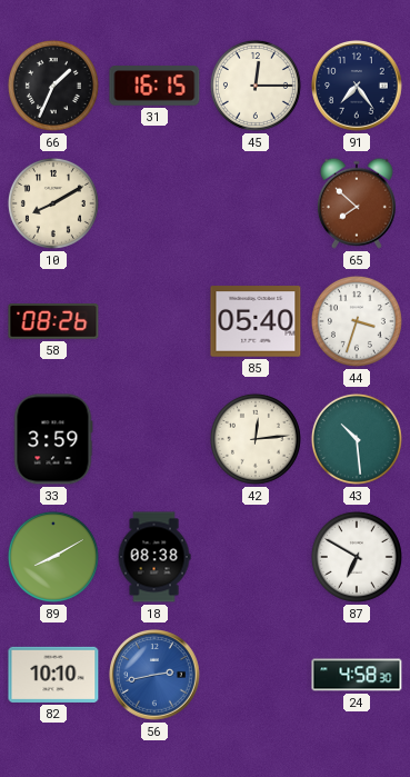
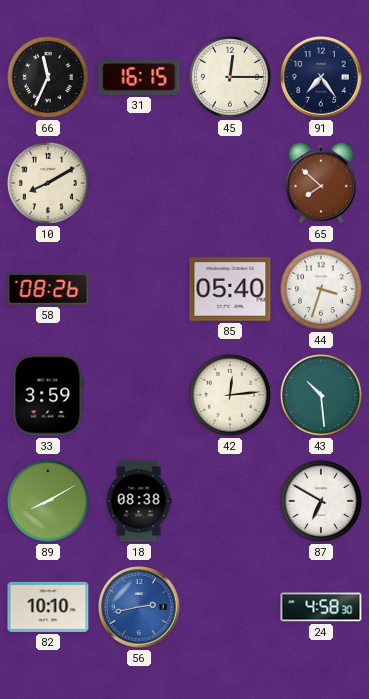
66: 1:34 -> 11:34 (48, 77)
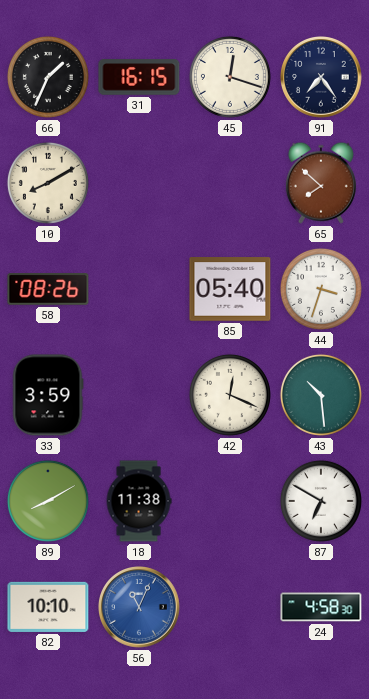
66: 11:34 -> 1:34 (48, 77)
45: 12:15 -> 12:18 (230, 77)
42: 12:14 -> 12:19 (230, 395)
18: 08:38 -> 11:38 (139, 501)
56: 2:43 -> 11:04 (139, 607)
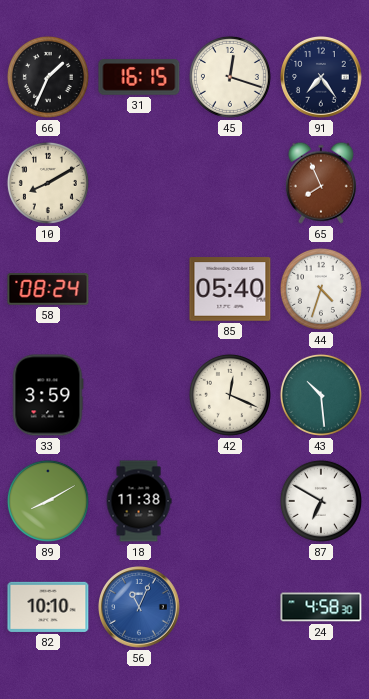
65: 7:52 -> 7:56 (321, 183)
58: 08:26 -> 08:24 (48, 289)
44: 3:33 -> 4:33 (321, 289)
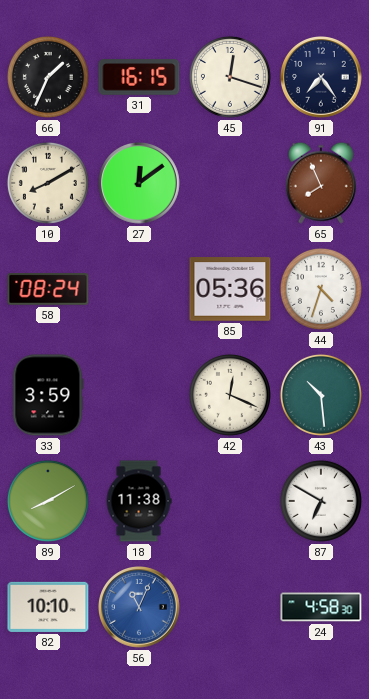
27: none -> 12:09 (139, 183)
85: 05:40 -> 05:36 (230, 289)
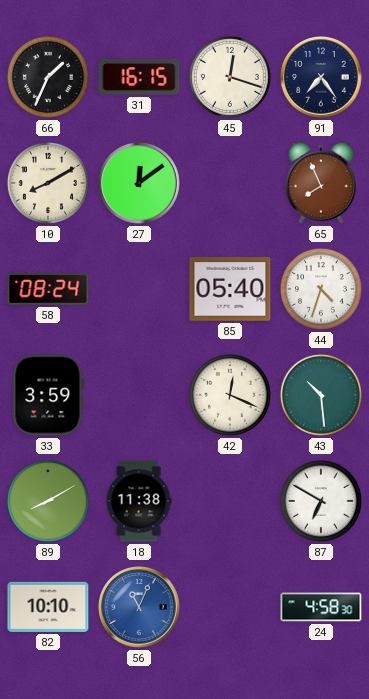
85: 05:36 -> 05:40 (230, 289)
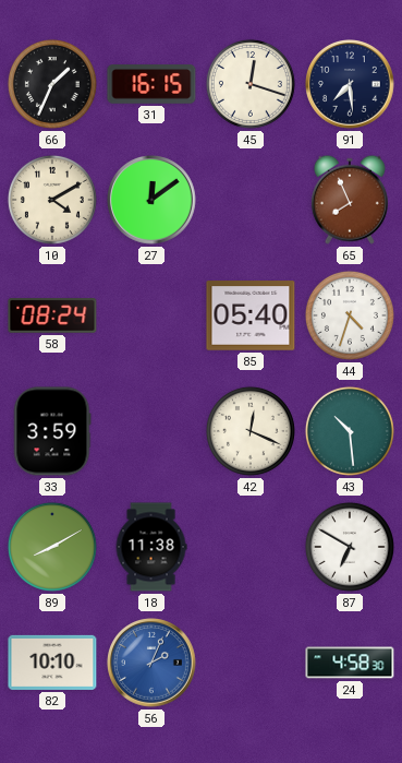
91: 7:24 -> 7:29 (350, 84)
10: 8:10 -> 4:10 (52, 200)
56: 11:04 -> 2:04 (151, 663)
